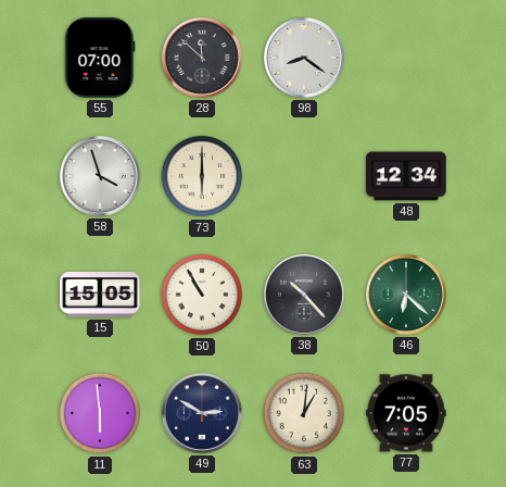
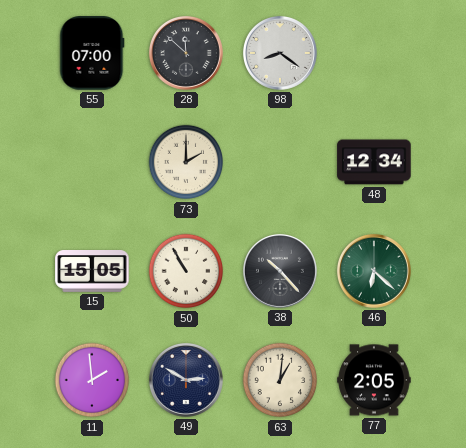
58: 3:57 -> none (100, 176)
73: 6:00 -> 2:00 (186, 162)
11: 5:59 -> 1:59 (92, 380)
77: 7:05 -> 2:05 (374, 380)
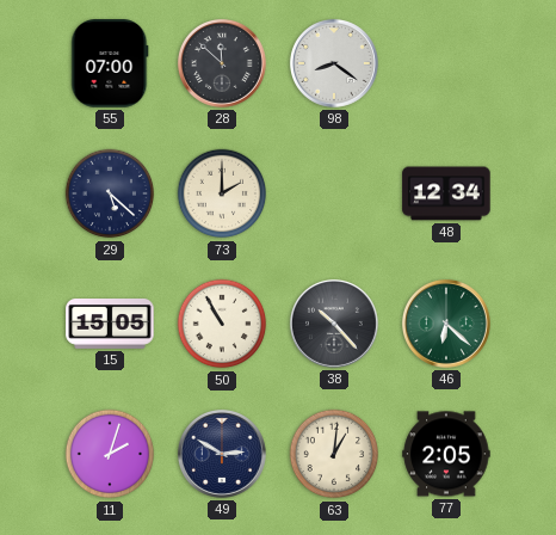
29: none -> 5:22 (110, 193)
11: 1:59 -> 2:03 (110, 454)
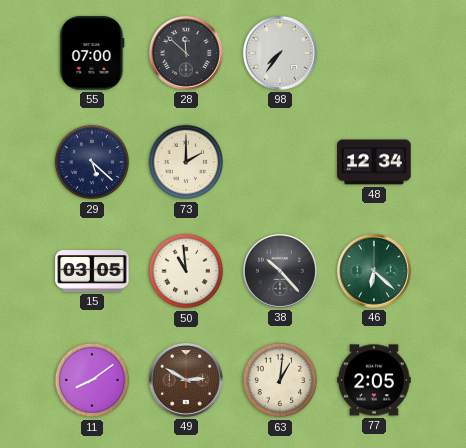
98: 8:21 -> 7:36 (280, 53)
15: 15:05 -> 03:05 (92, 272)
50: 10:55 -> 10:59 (186, 271)
11: 2:03 -> 8:09 (92, 380)
49 dial: navy -> brown (186, 380)
